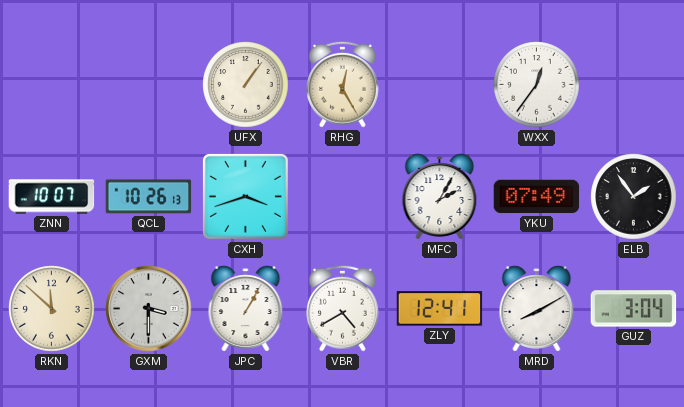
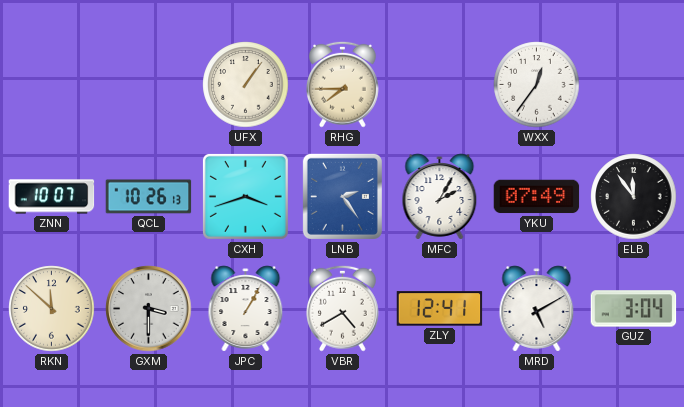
RHG: 12:25 -> 7:45 (343, 84)
LNB: none -> 2:24 (342, 196)
ELB: 1:54 -> 11:54 (634, 197)
MRD: 8:10 -> 5:10 (537, 309)
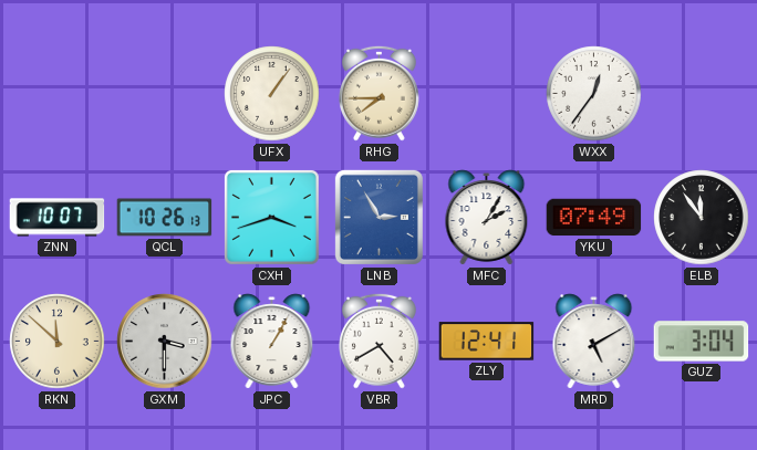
LNB: 2:24 -> 2:55 (378, 217)
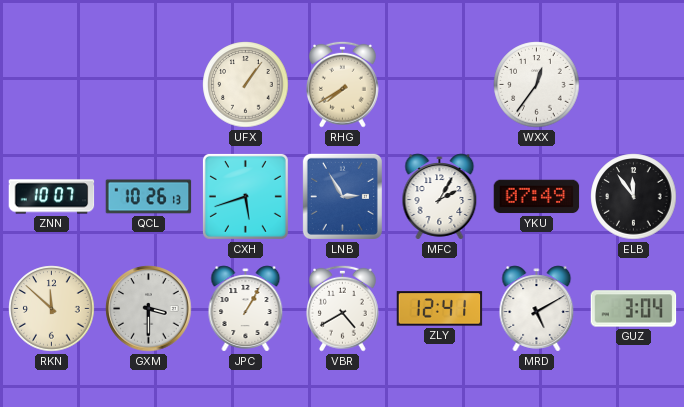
RHG: 7:45 -> 7:40 (343, 84)
CXH: 3:42 -> 5:42 (245, 196)
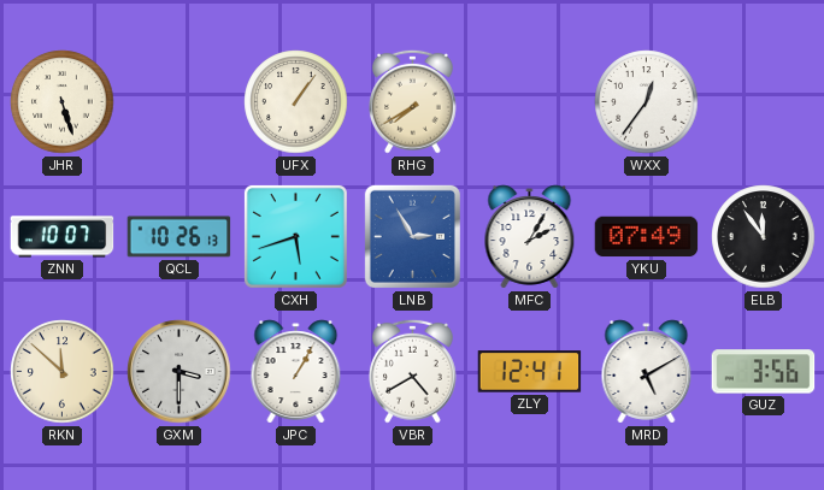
JHR: none -> 5:27 (63, 102)
GUZ: 3:04 -> 3:56 (764, 372)
